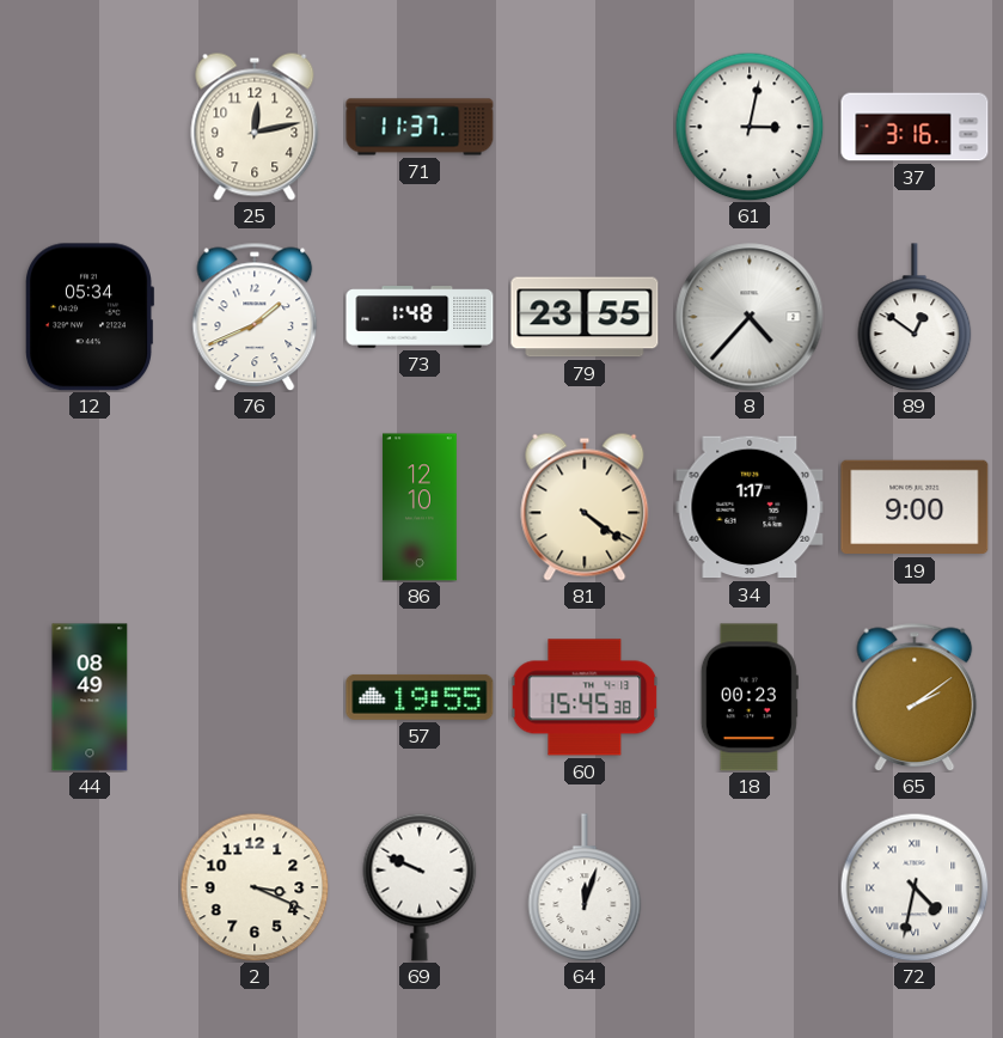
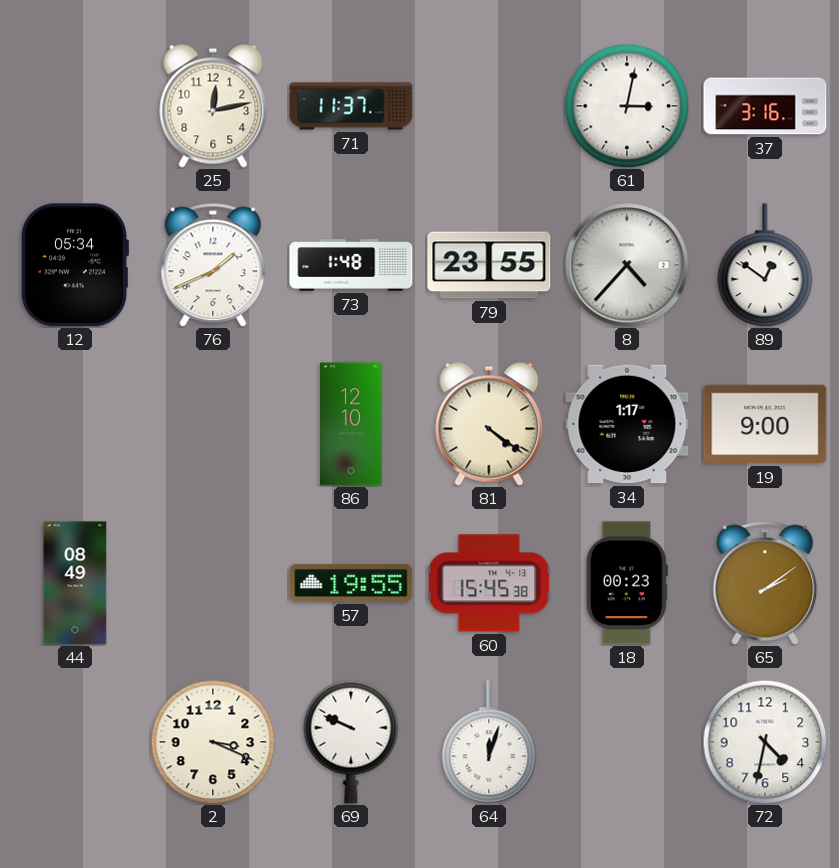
72 numerals: Roman -> Arabic (765, 742)
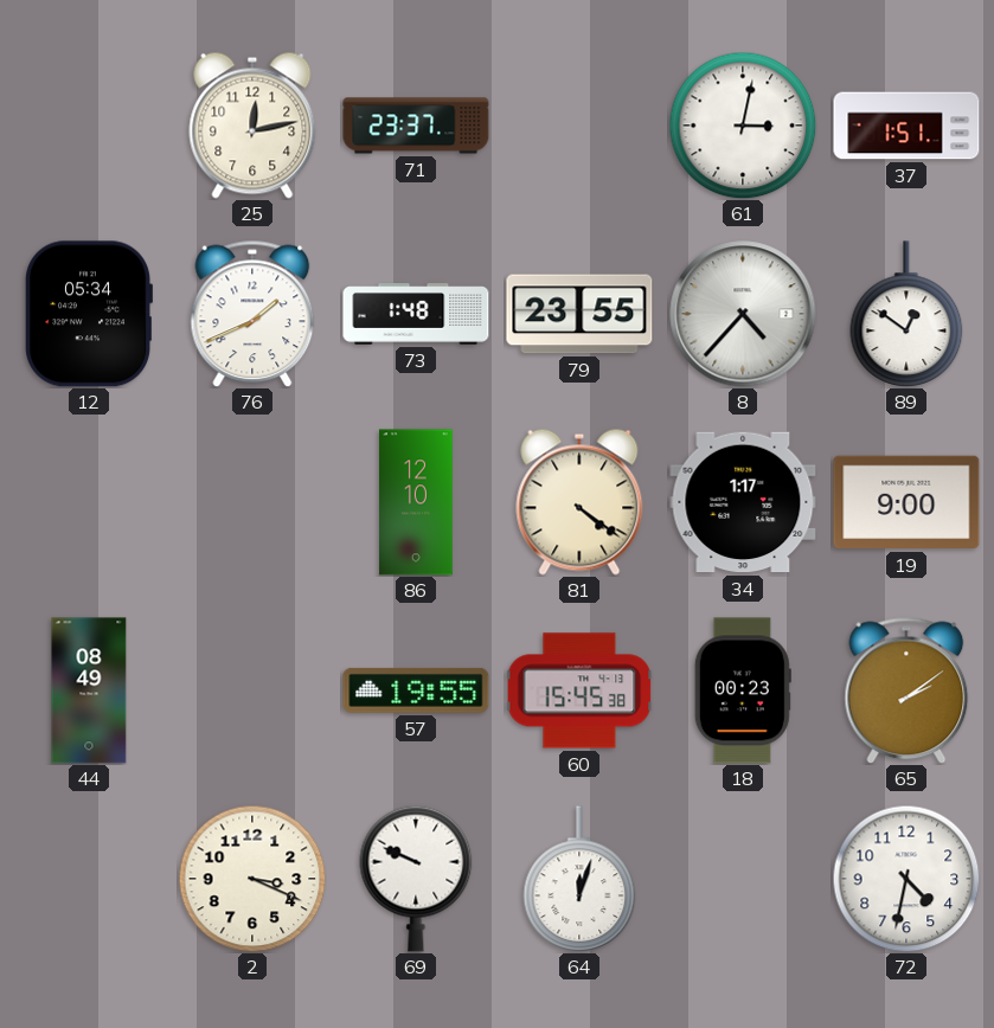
71: 11:37 -> 23:37 (416, 126)
37: 3:16 -> 1:51 (906, 126)
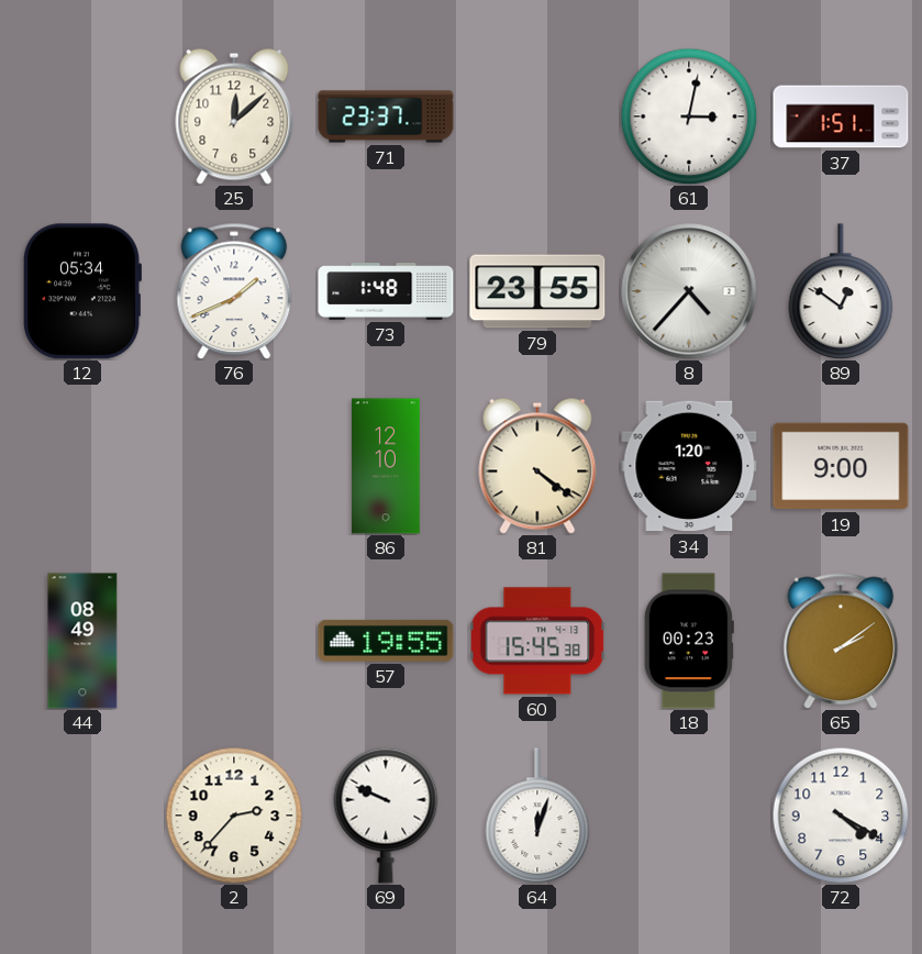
25: 12:13 -> 12:08 (234, 117)
34: 1:17 -> 1:20 (689, 466)
2: 3:19 -> 2:37 (234, 816)
72: 4:32 -> 4:20 (841, 816)
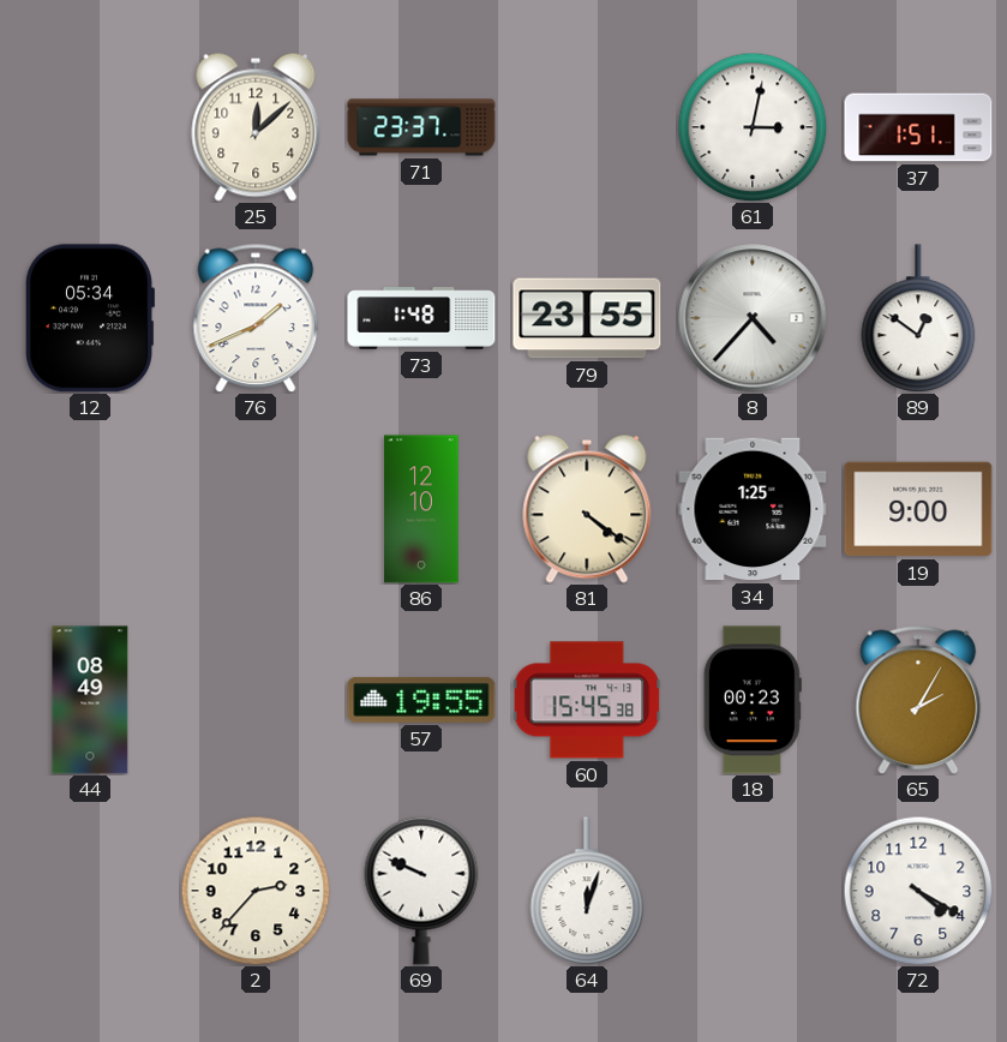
34: 1:20 -> 1:25 (753, 509)
65: 2:09 -> 2:05 (918, 700)
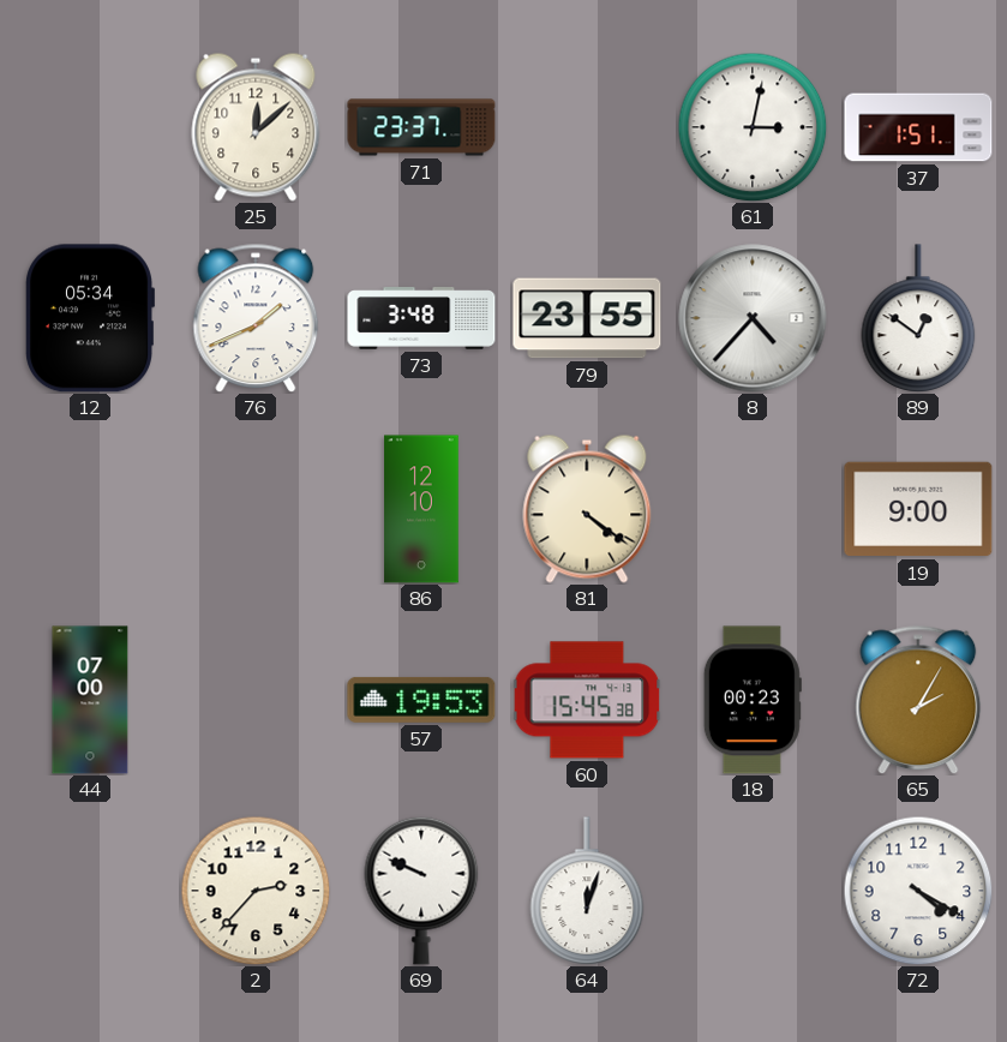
73: 1:48 -> 3:48 (421, 318)
34: 1:25 -> none (753, 509)
44: 08:49 -> 07:00 (90, 700)
57: 19:55 -> 19:53 (421, 700)
